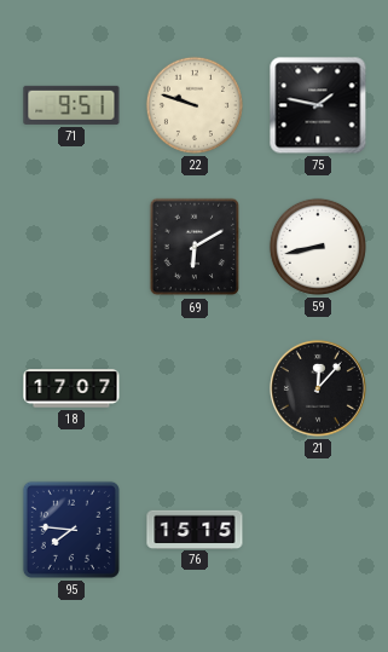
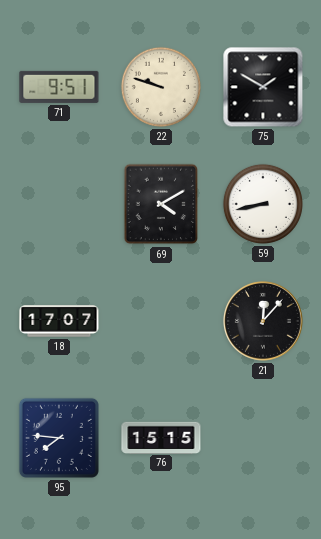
75: 1:47 -> 1:50 (263, 87)
69: 6:10 -> 4:10 (161, 204)
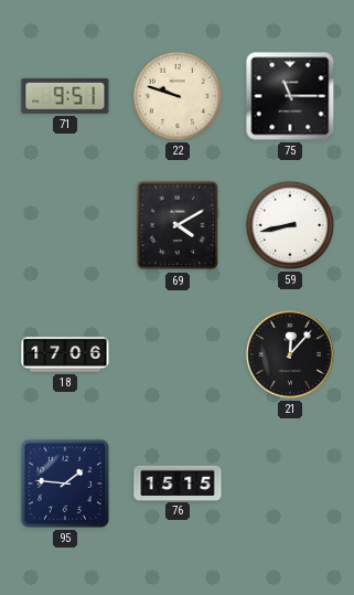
75: 1:50 -> 11:15 (290, 96)
18: 17:07 -> 17:06 (65, 354)
95: 7:46 -> 1:46 (65, 484)
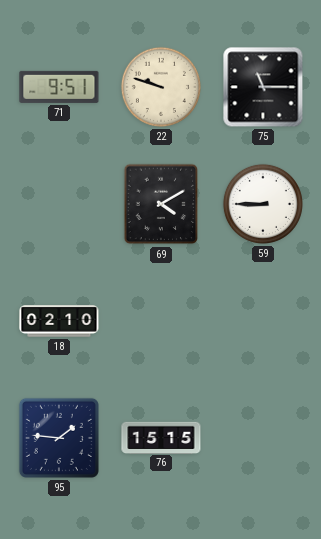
59: 8:43 -> 8:45 (263, 204)
18: 17:06 -> 02:10 (59, 321)
21: 12:07 -> none (290, 354)
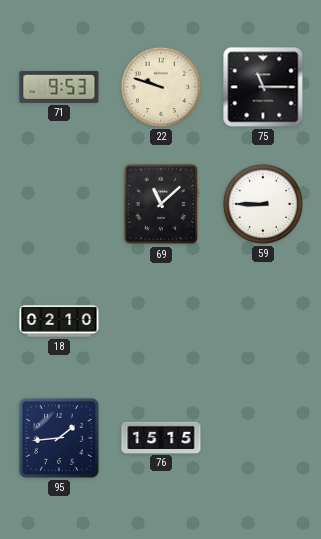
71: 9:51 -> 9:53 (59, 87)
69: 4:10 -> 11:08 (161, 204)
95: 1:46 -> 1:44 (59, 438)
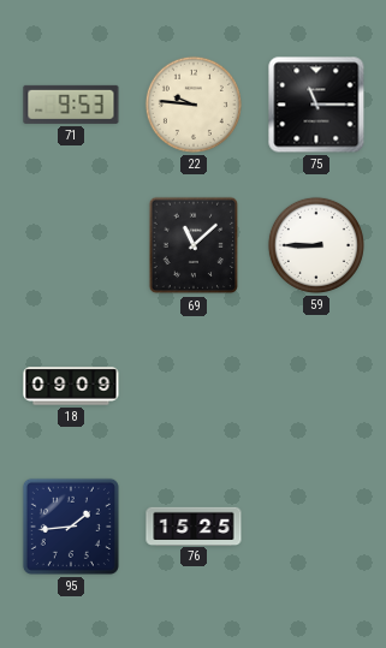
22: 9:48 -> 9:46 (194, 105)
18: 02:10 -> 09:09 (71, 386)
76: 15:15 -> 15:25 (194, 525)
